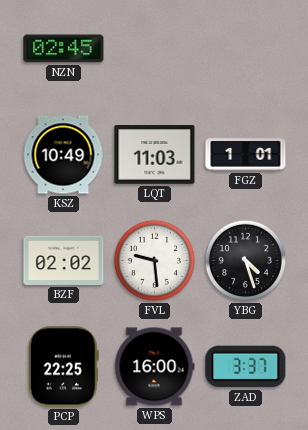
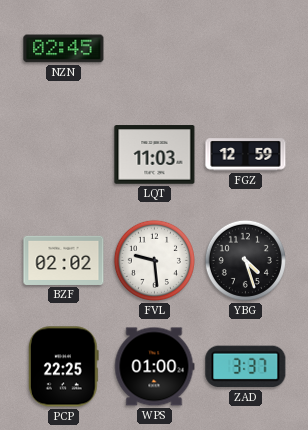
KSZ: 10:49 -> none (63, 155)
FGZ: 1:01 -> 12:59 (246, 155)
WPS: 16:00 -> 01:00 (154, 367)
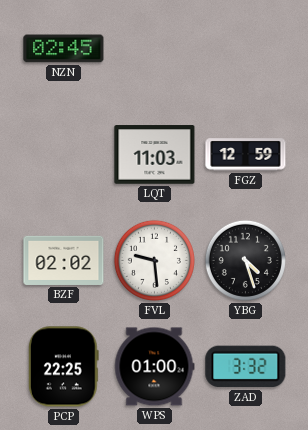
ZAD: 3:37 -> 3:32 (246, 367)
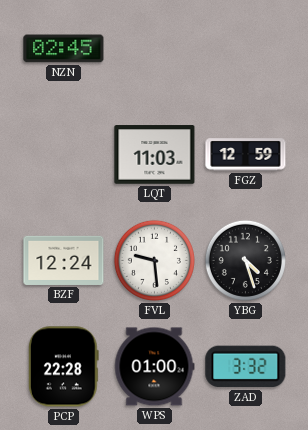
BZF: 02:02 -> 12:24 (64, 260)
PCP: 22:25 -> 22:28 (63, 367)
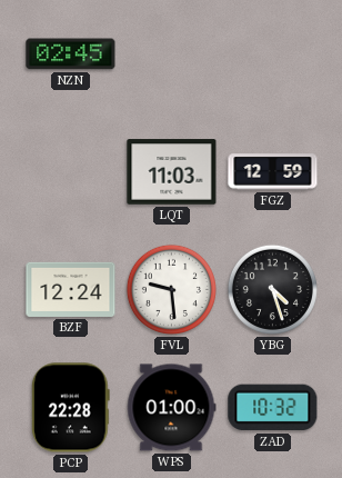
ZAD: 3:32 -> 10:32 (273, 408)
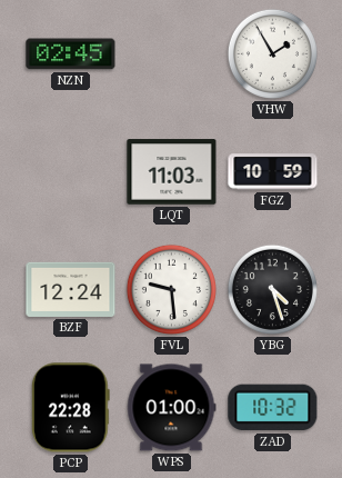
VHW: none -> 1:55 (272, 53)
FGZ: 12:59 -> 10:59 (273, 172)
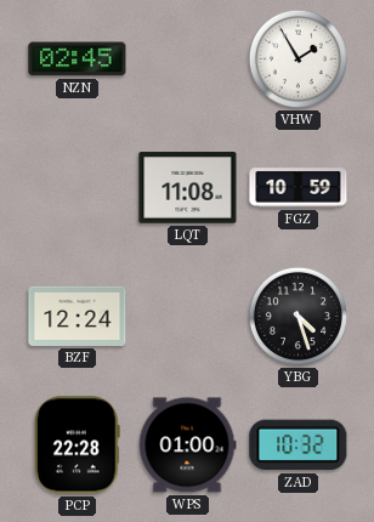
LQT: 11:03 -> 11:08 (188, 188)
FVL: 9:29 -> none (171, 289)
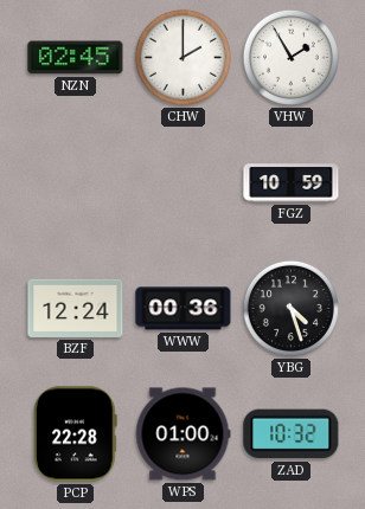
CHW: none -> 2:00 (182, 57)
LQT: 11:08 -> none (188, 188)
WWW: none -> 00:36 (184, 309)
